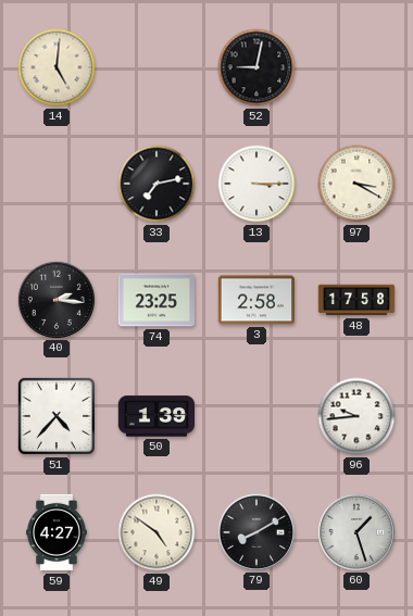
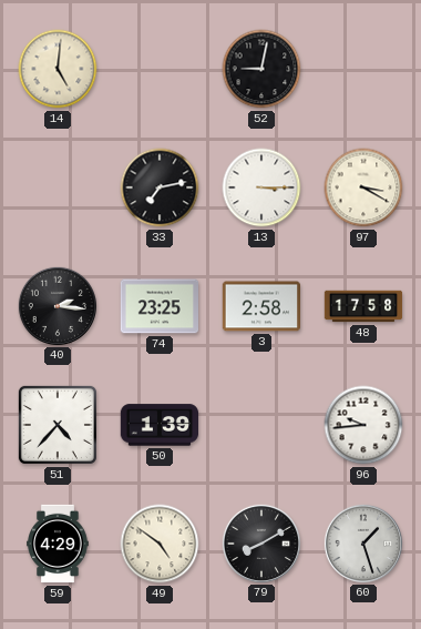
59: 4:27 -> 4:29 (59, 544)
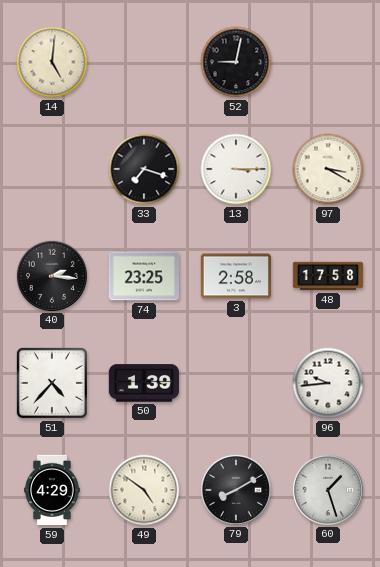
33: 7:13 -> 7:18 (144, 169)
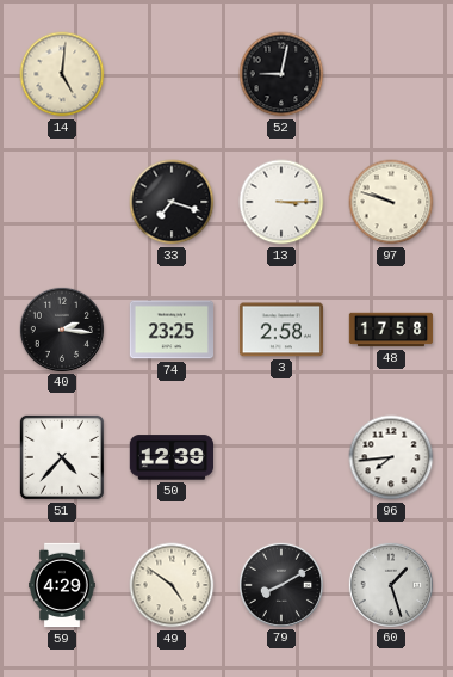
97: 3:20 -> 9:48 (391, 202)
50: 1:39 -> 12:39 (170, 457)
96: 9:44 -> 7:44 (391, 457)
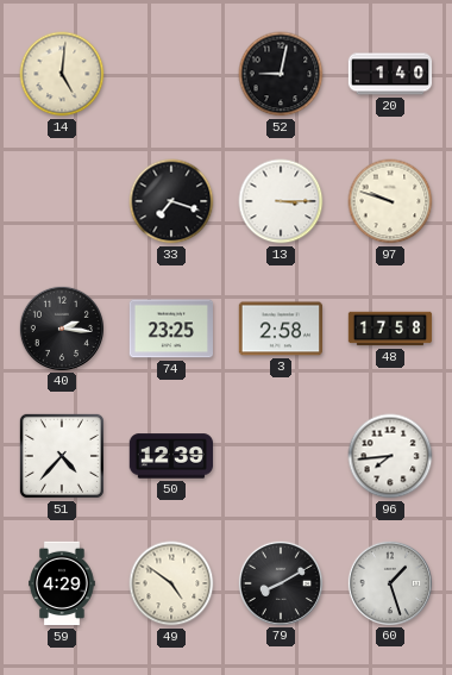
20: none -> 1:40 (390, 74)
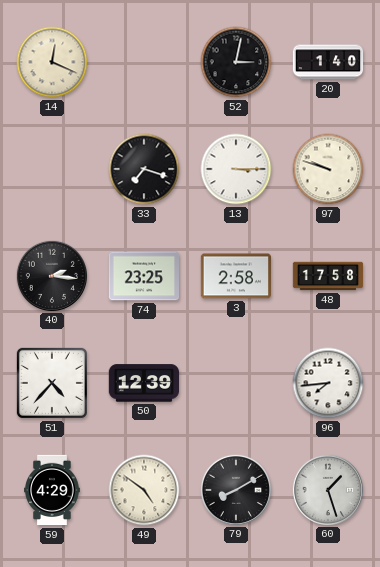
14: 5:01 -> 12:19 (52, 62)
52: 9:02 -> 3:02 (236, 62)
